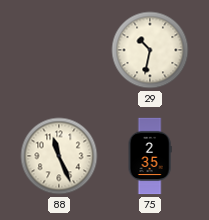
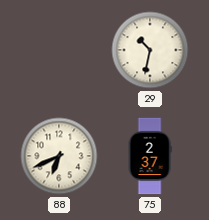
88: 11:26 -> 6:41 (59, 156)
75: 2:35 -> 2:37 (150, 156)
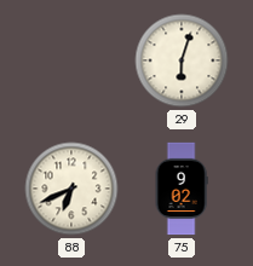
29: 10:32 -> 6:03 (182, 60)
75: 2:37 -> 9:02 (182, 189)
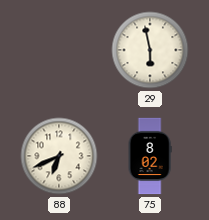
29: 6:03 -> 5:58 (150, 50)
75: 9:02 -> 8:02 (150, 156)
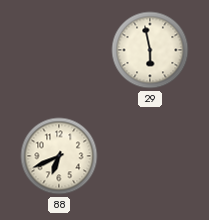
75: 8:02 -> none (150, 156)
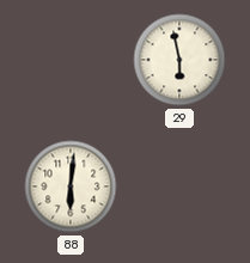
88: 6:41 -> 6:01 (71, 186)
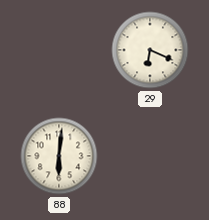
29: 5:58 -> 6:19 (150, 50)
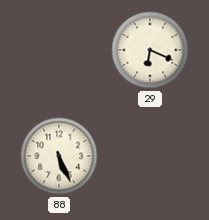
88: 6:01 -> 5:26 (59, 156)
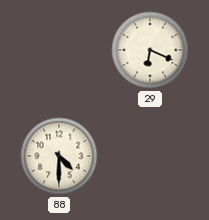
88: 5:26 -> 4:30 (59, 156)
